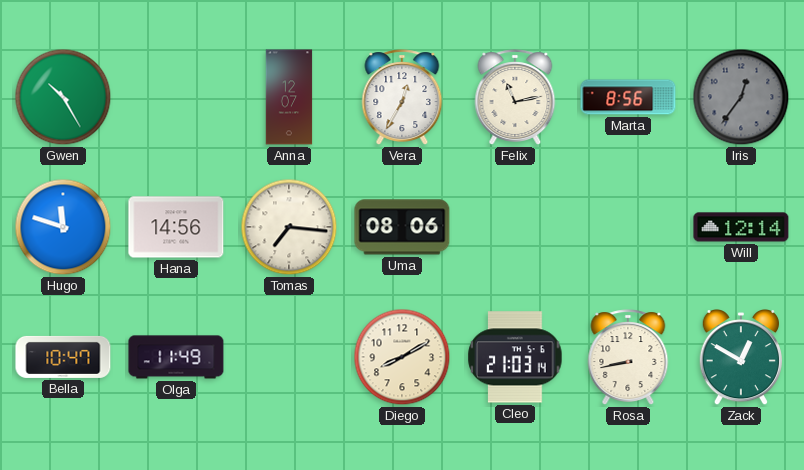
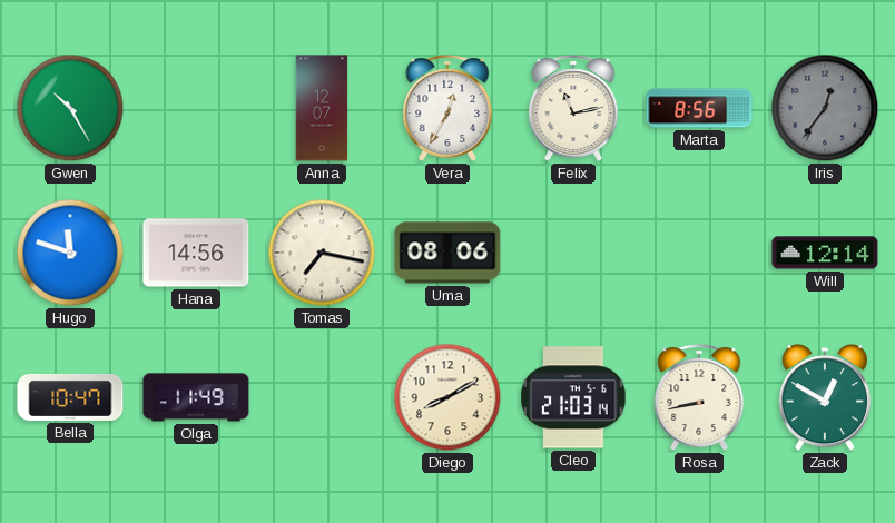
Tomas: 7:16 -> 7:17 (322, 253)
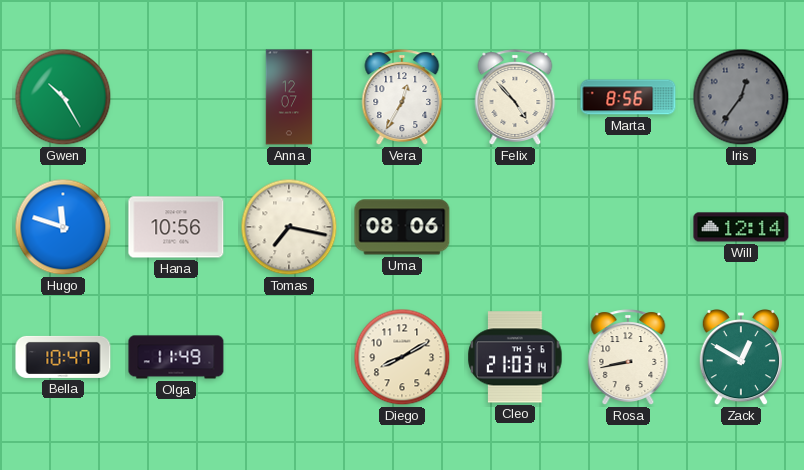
Felix: 11:13 -> 4:53 (515, 97)
Hana: 14:56 -> 10:56 (176, 227)
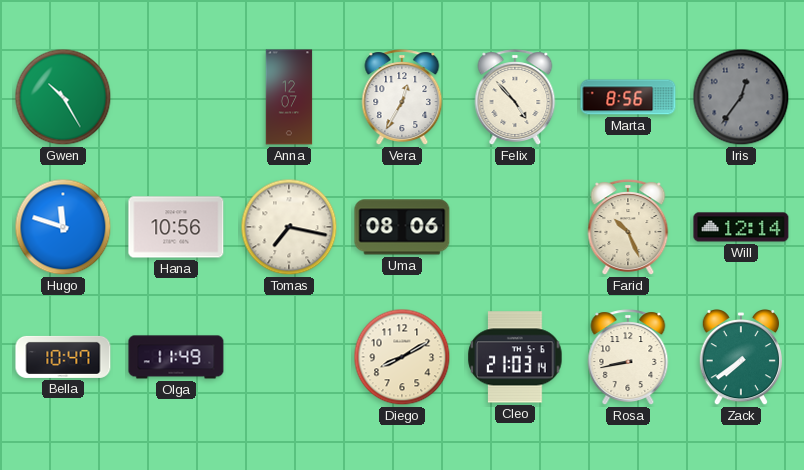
Farid: none -> 10:26 (628, 227)
Zack: 12:50 -> 7:39 (741, 358)
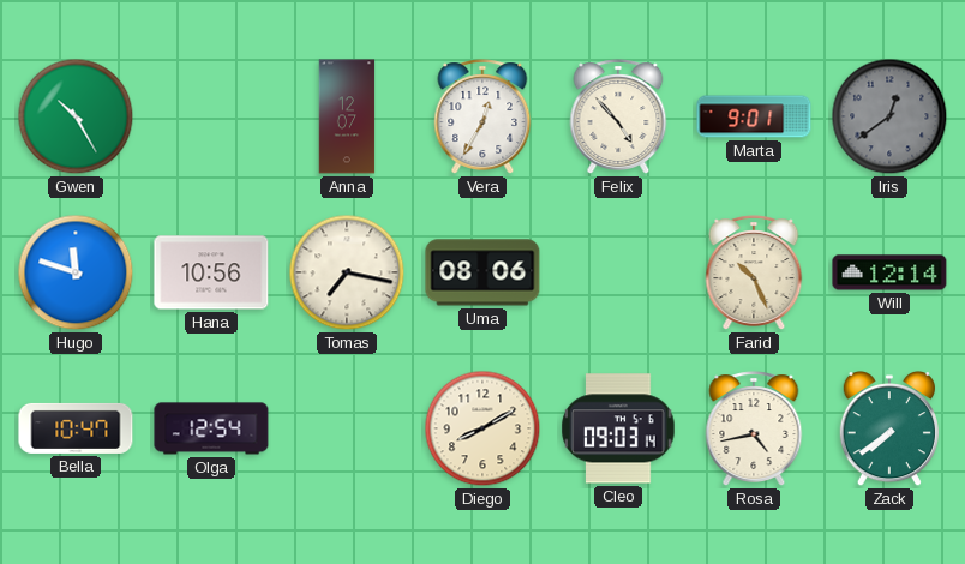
Marta: 8:56 -> 9:01 (754, 116)
Iris: 12:36 -> 12:39 (889, 116)
Olga: 11:49 -> 12:54 (211, 428)
Cleo: 21:03 -> 09:03 (618, 428)
Rosa: 8:43 -> 4:43 (754, 428)
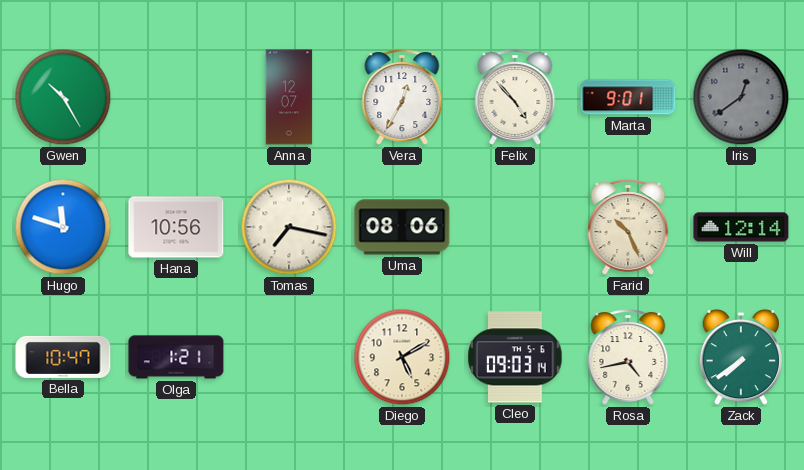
Olga: 12:54 -> 1:21 (176, 357)
Diego: 8:10 -> 5:10 (402, 357)
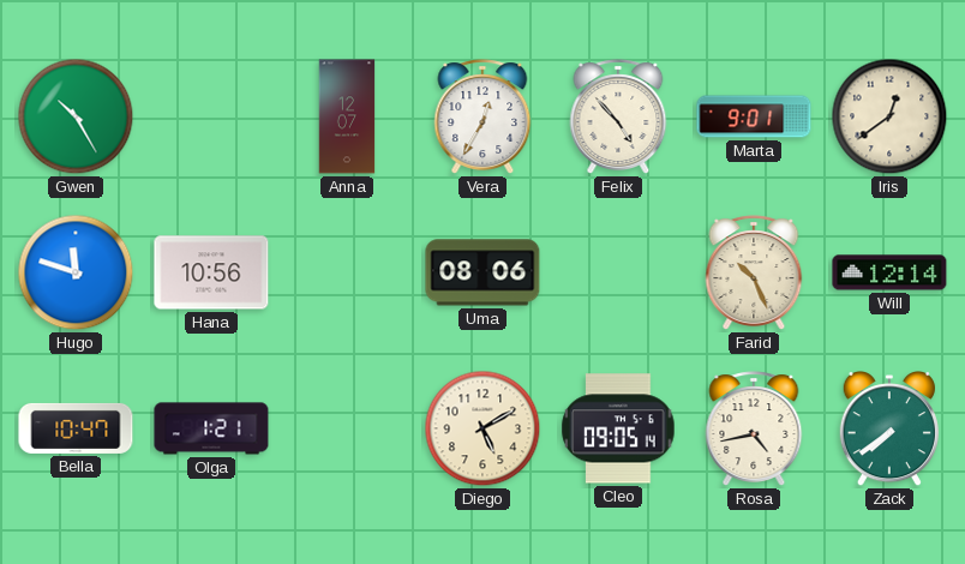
Iris dial: grey -> cream (889, 116)
Tomas: 7:17 -> none (289, 227)
Cleo: 09:03 -> 09:05 (618, 428)
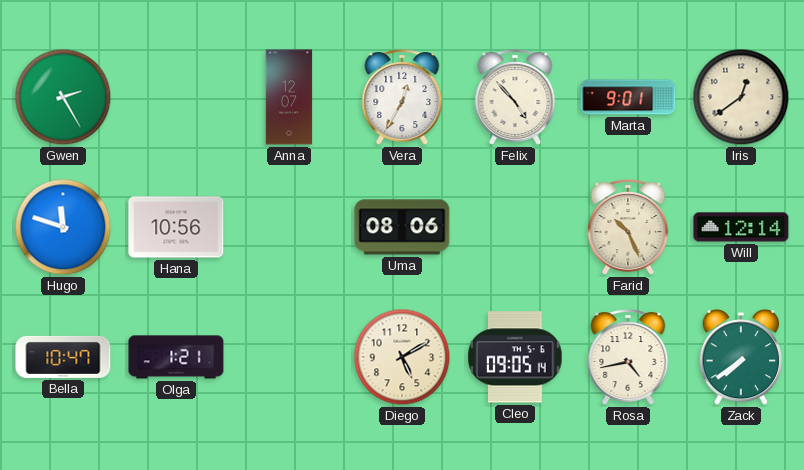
Gwen: 10:25 -> 2:25 (63, 97)
